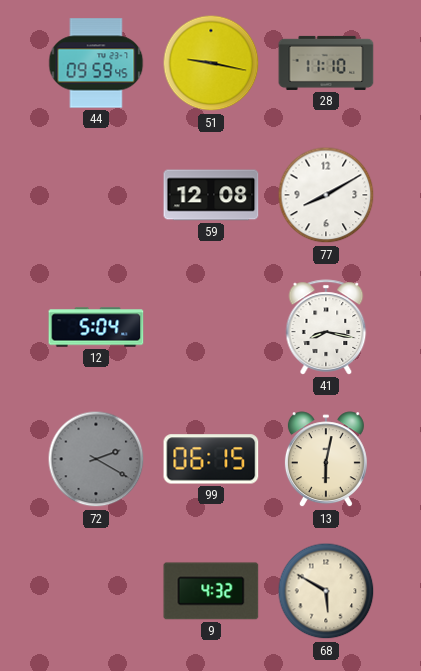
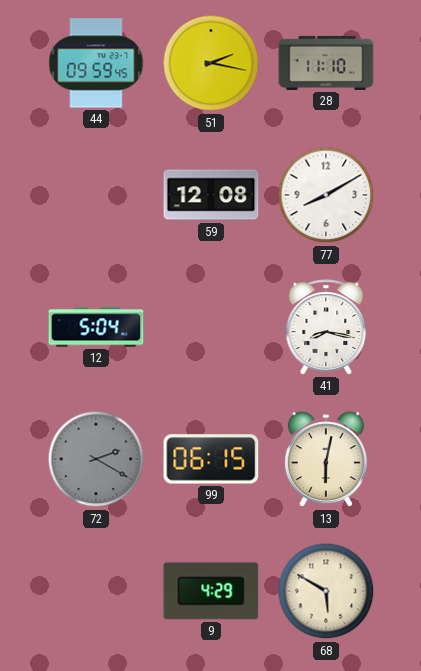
51: 9:17 -> 2:17 (211, 63)
9: 4:32 -> 4:29 (211, 591)
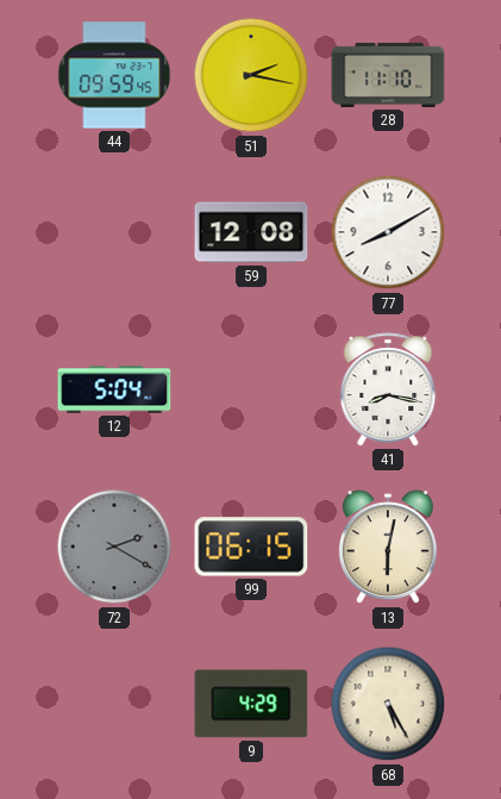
68: 5:50 -> 5:25 (388, 704)
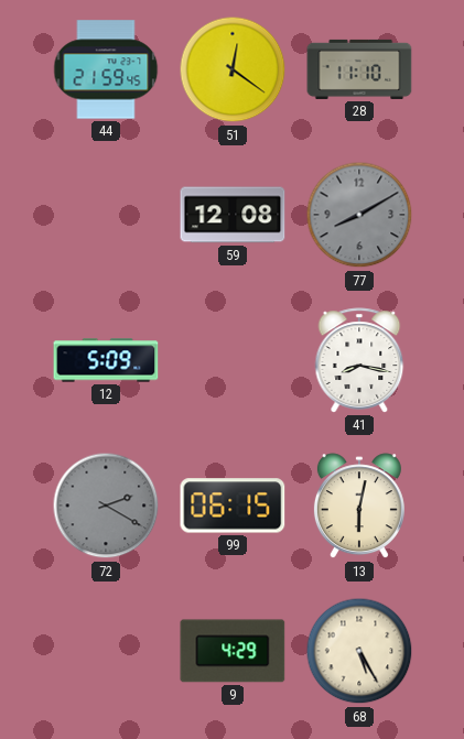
44: 09:59 -> 21:59 (106, 69)
51: 2:17 -> 12:21 (233, 69)
77 dial: white -> grey (359, 215)
12: 5:04 -> 5:09 (106, 360)
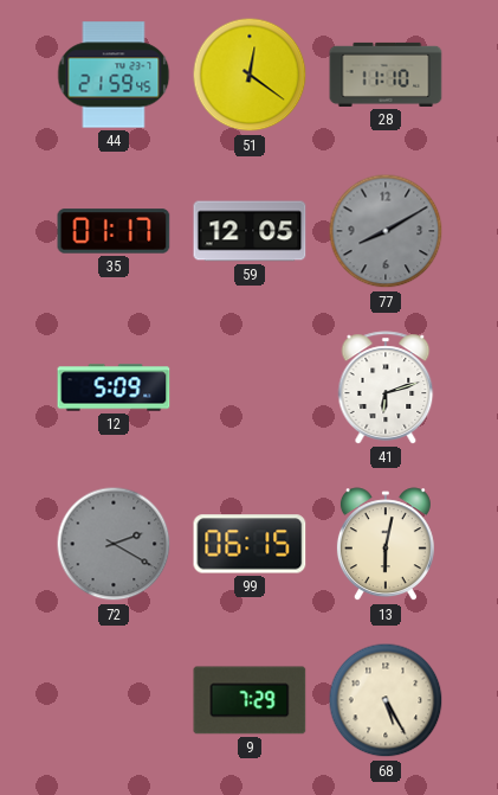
35: none -> 01:17 (114, 231)
59: 12:08 -> 12:05 (250, 231)
41: 8:17 -> 6:12 (386, 387)
9: 4:29 -> 7:29 (250, 700)
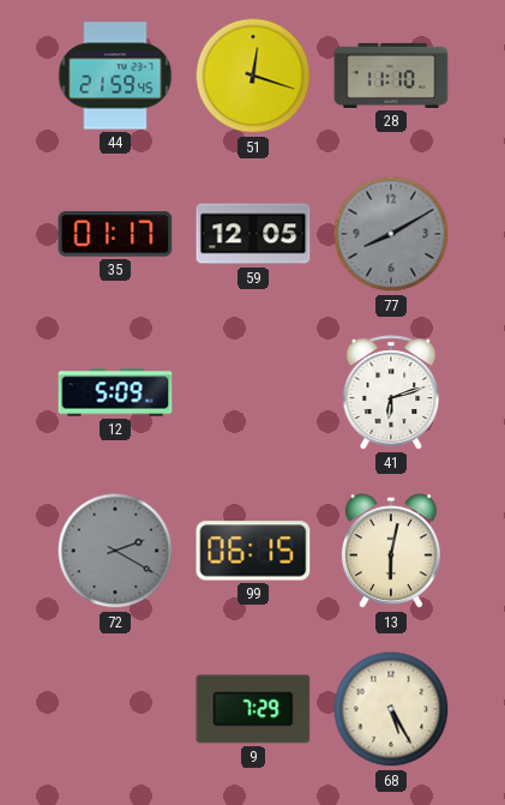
51: 12:21 -> 12:18 (253, 76)
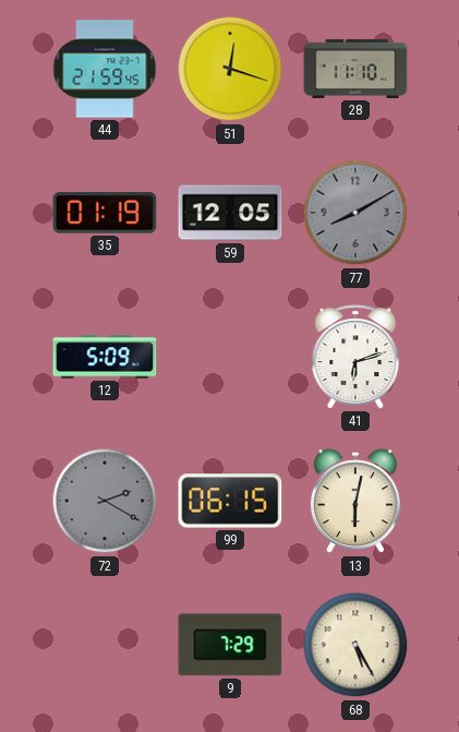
35: 01:17 -> 01:19 (105, 213)
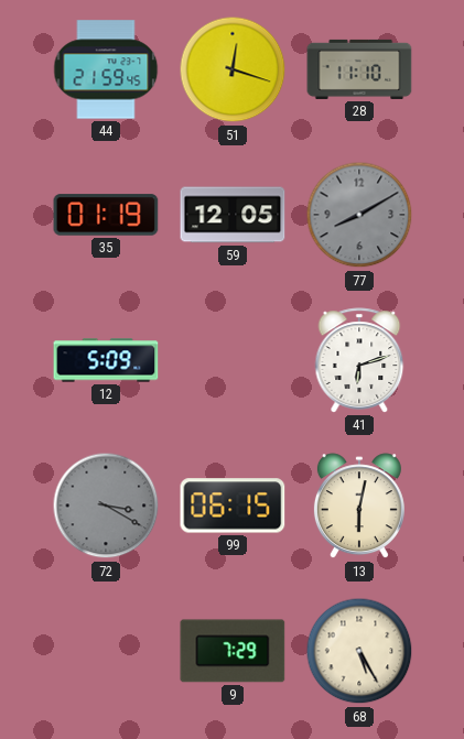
72: 2:20 -> 3:20 (106, 506)
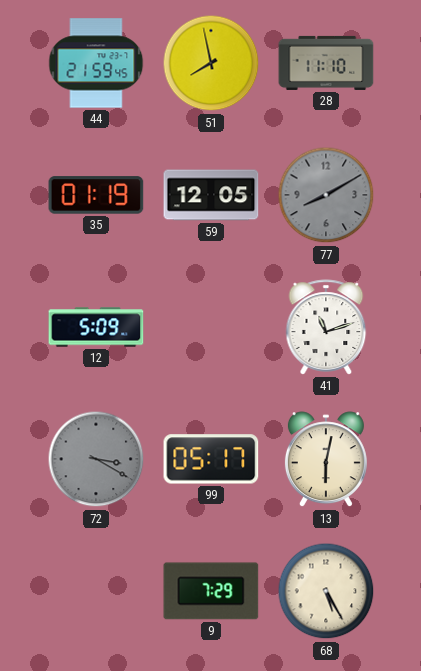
51: 12:18 -> 7:58 (211, 63)
41: 6:12 -> 11:12 (326, 327)
99: 06:15 -> 05:17 (211, 459)
